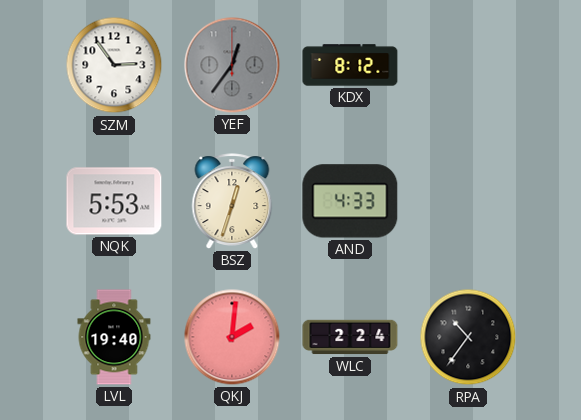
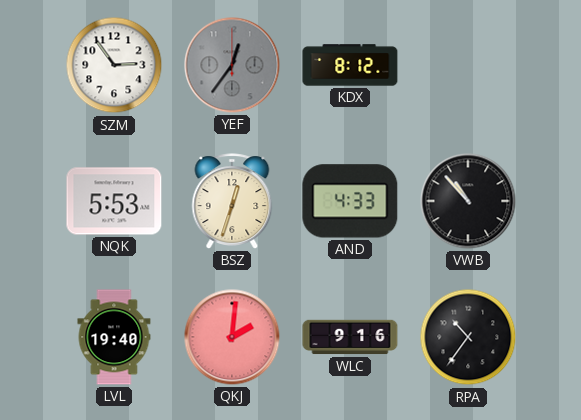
VWB: none -> 10:53 (468, 201)
WLC: 2:24 -> 9:16 (350, 337)
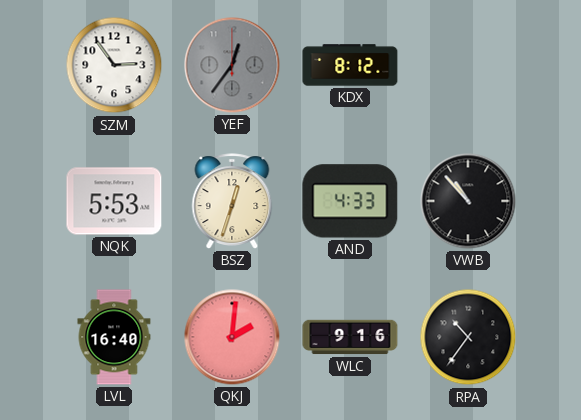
LVL: 19:40 -> 16:40 (114, 337)
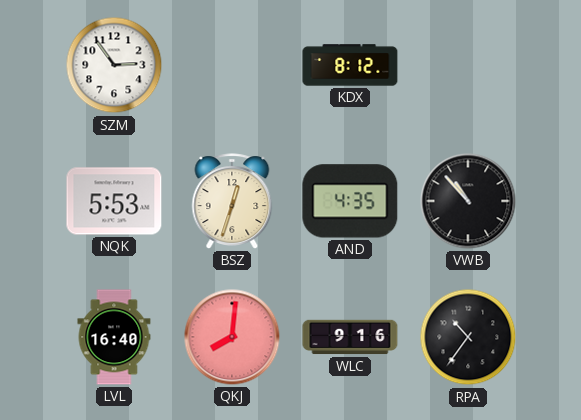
YEF: 12:36 -> none (232, 65)
AND: 4:33 -> 4:35 (350, 201)
QKJ: 2:01 -> 8:01 (232, 337)
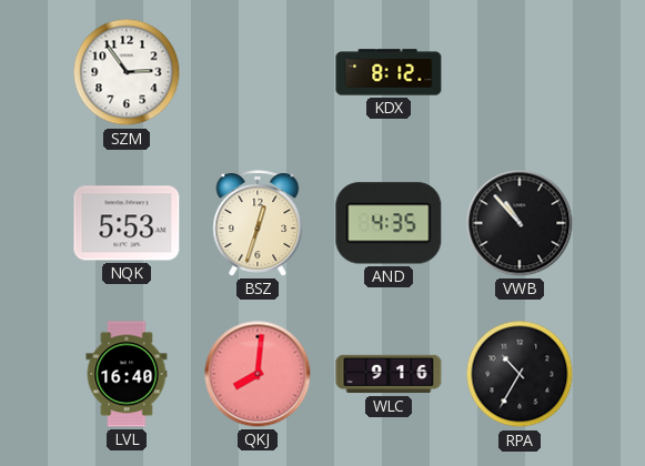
RPA: 10:36 -> 10:35 (520, 374)
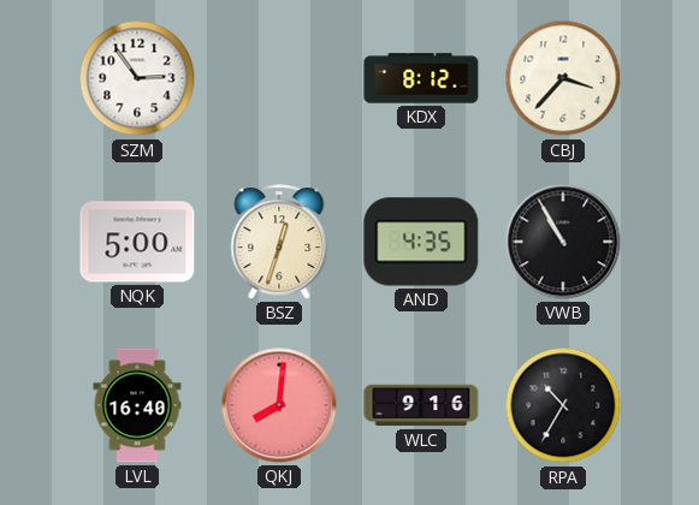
CBJ: none -> 3:37 (563, 78)
NQK: 5:53 -> 5:00 (137, 242)
VWB: 10:53 -> 10:55 (563, 242)
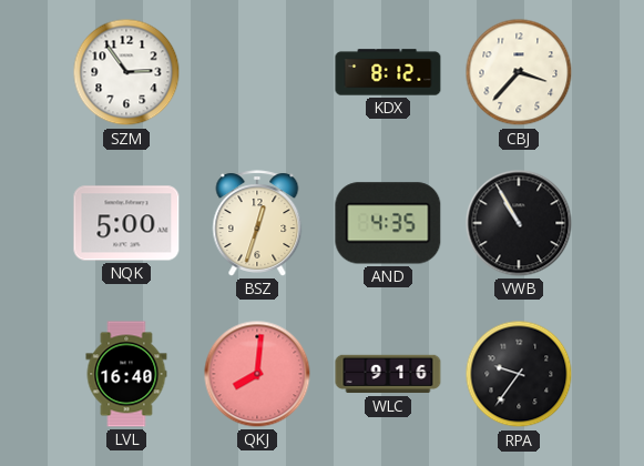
RPA: 10:35 -> 9:36 (519, 374)
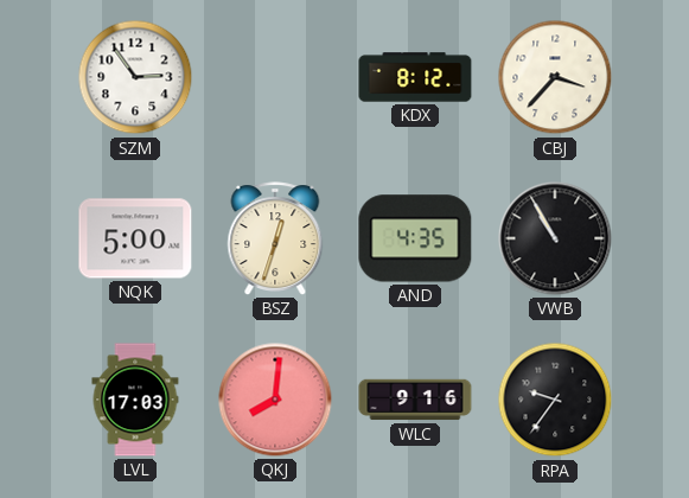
LVL: 16:40 -> 17:03 (135, 400)
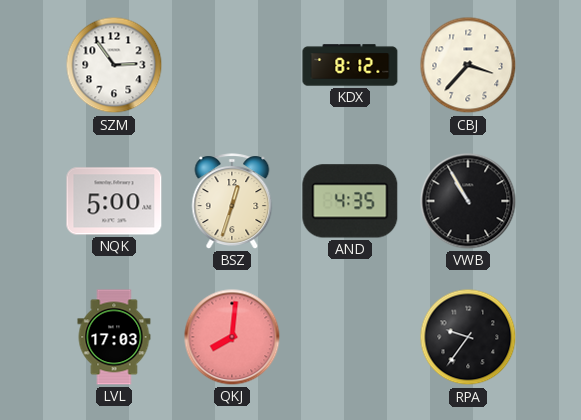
WLC: 9:16 -> none (415, 400)
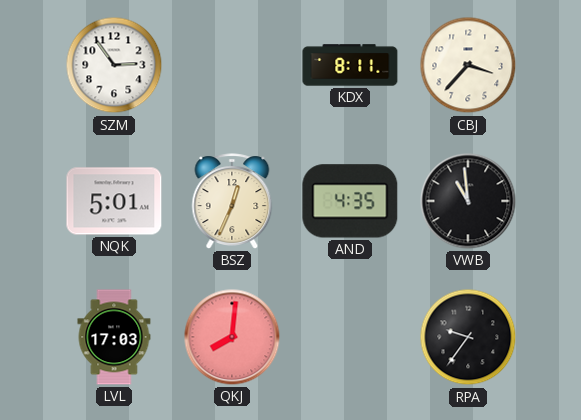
KDX: 8:12 -> 8:11 (350, 65)
NQK: 5:00 -> 5:01 (114, 201)
BSZ: 12:33 -> 12:34 (232, 201)
VWB: 10:55 -> 10:59 (468, 201)
